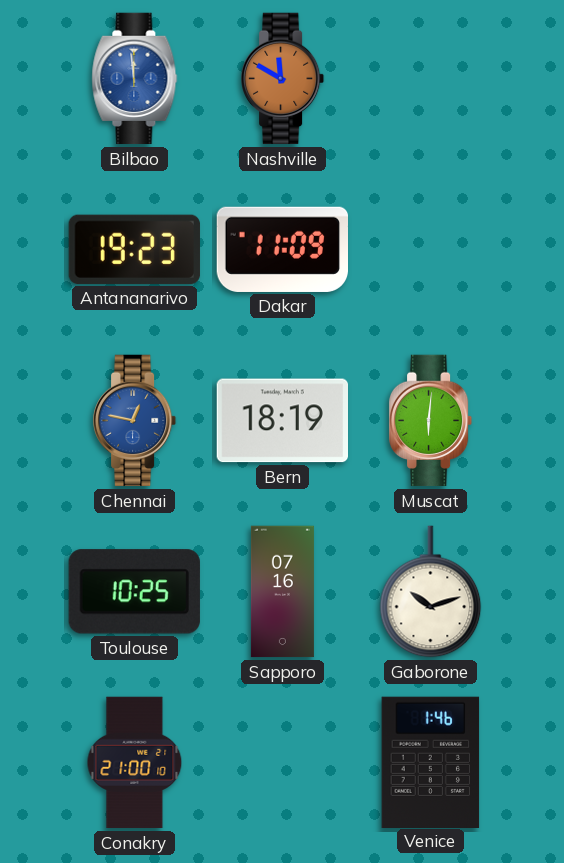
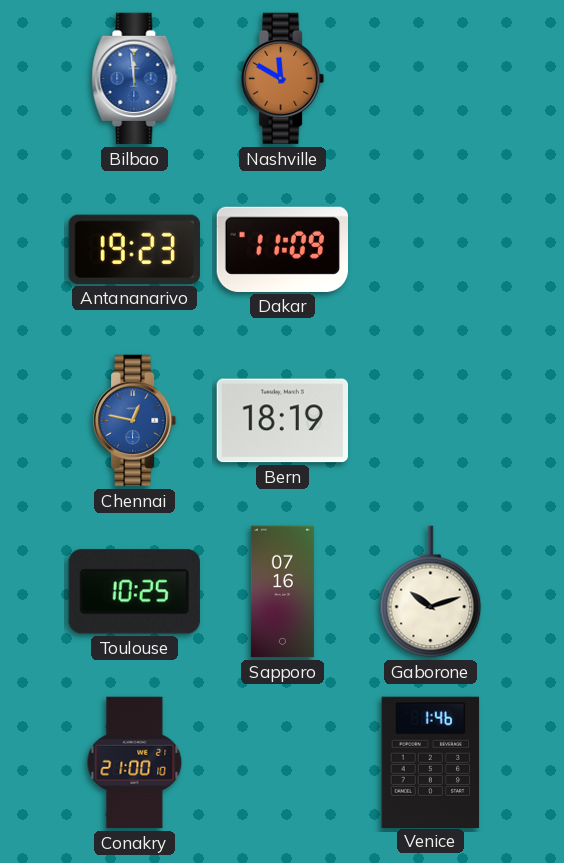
Muscat: 6:01 -> none (431, 421)
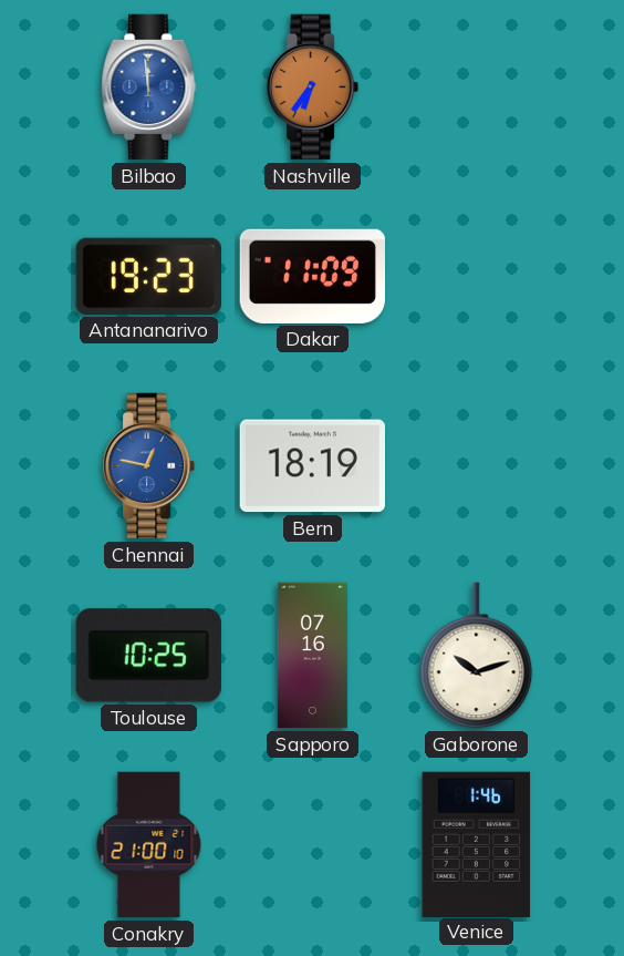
Nashville: 11:50 -> 6:36 (313, 88)
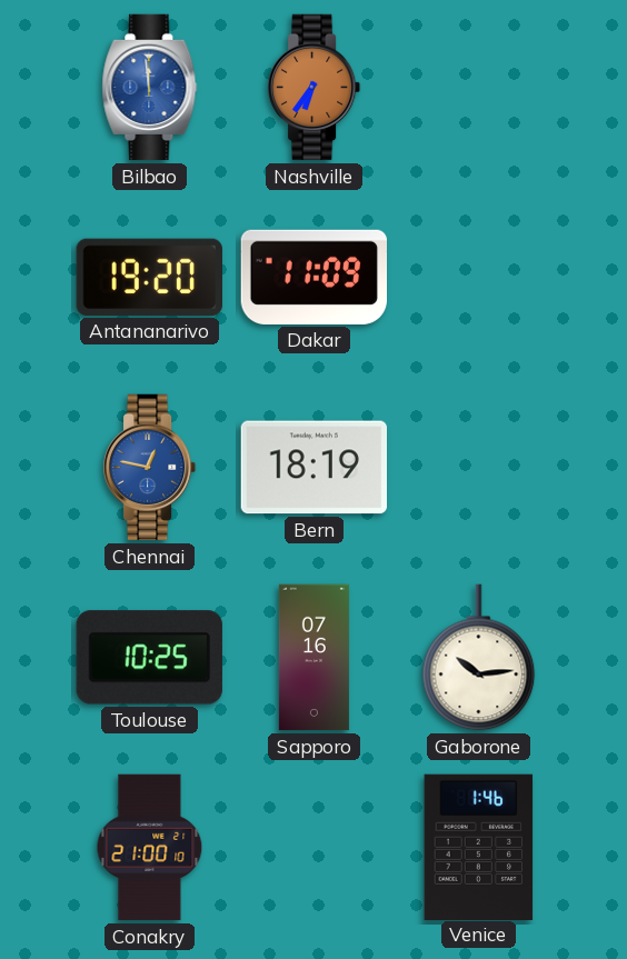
Antananarivo: 19:23 -> 19:20 (149, 277)
Gaborone: 10:12 -> 10:14 (479, 658)
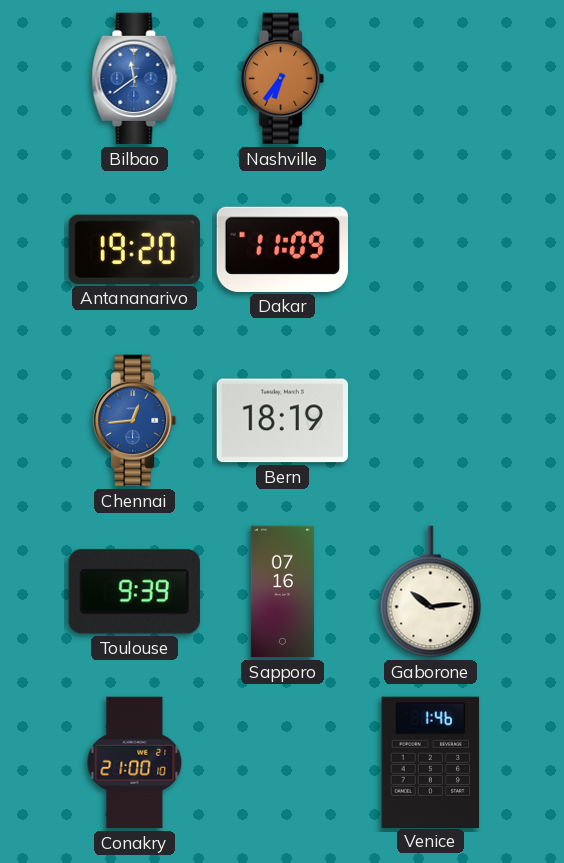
Bilbao: 11:59 -> 11:39 (135, 79)
Chennai: 12:47 -> 12:44 (135, 421)
Toulouse: 10:25 -> 9:39 (134, 592)
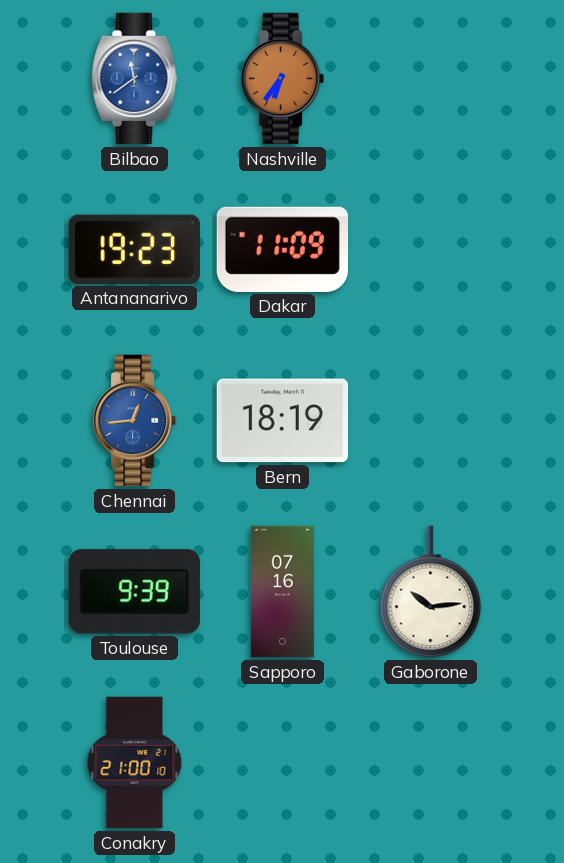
Antananarivo: 19:20 -> 19:23 (134, 249)
Venice: 1:46 -> none (431, 762)
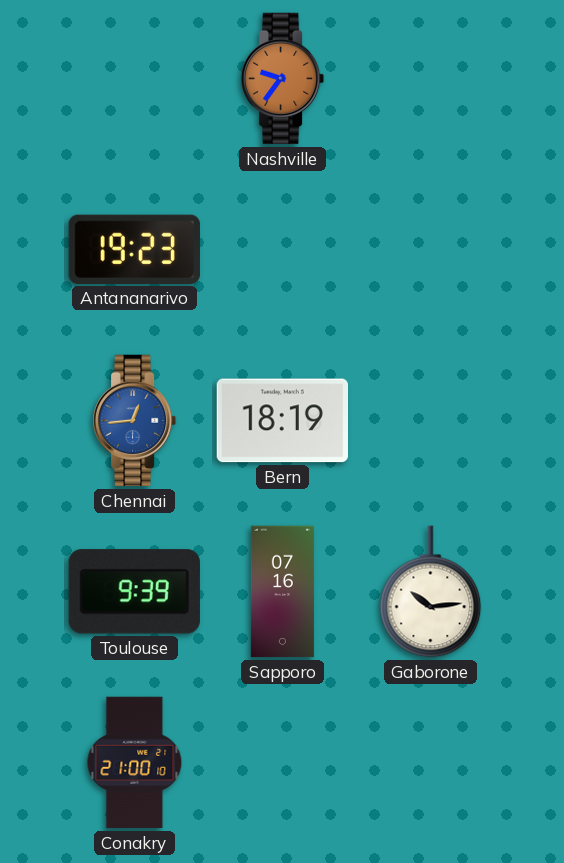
Bilbao: 11:39 -> none (135, 79)
Nashville: 6:36 -> 9:36 (283, 79)
Dakar: 11:09 -> none (282, 249)
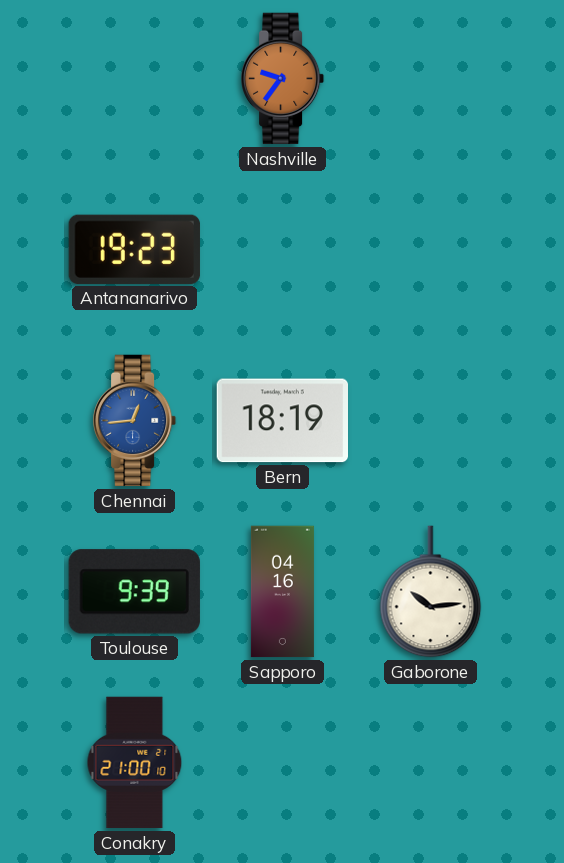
Sapporo: 07:16 -> 04:16 (282, 592)
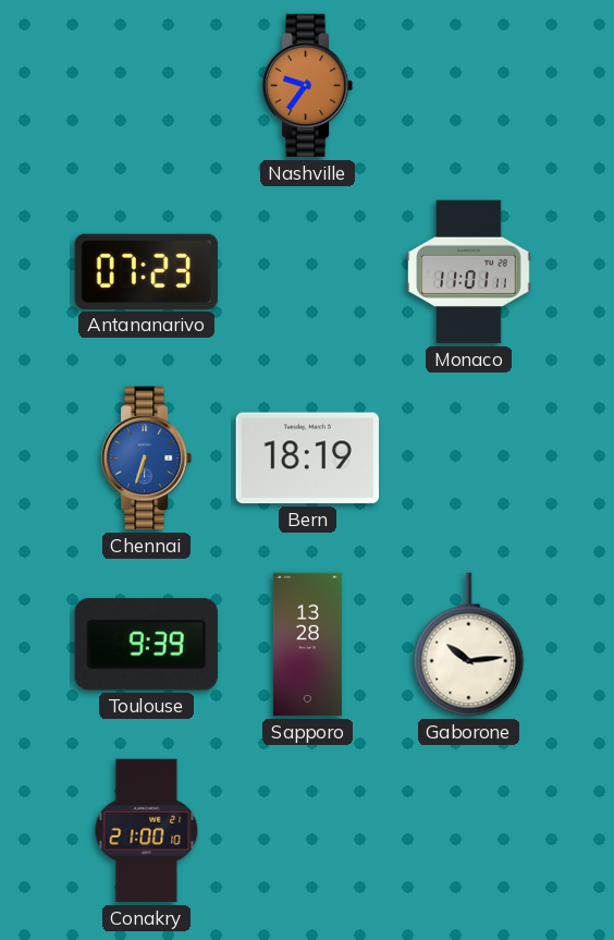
Antananarivo: 19:23 -> 07:23 (146, 271)
Monaco: none -> 11:01 (469, 272)
Chennai: 12:44 -> 6:33 (147, 459)
Sapporo: 04:16 -> 13:28 (307, 645)
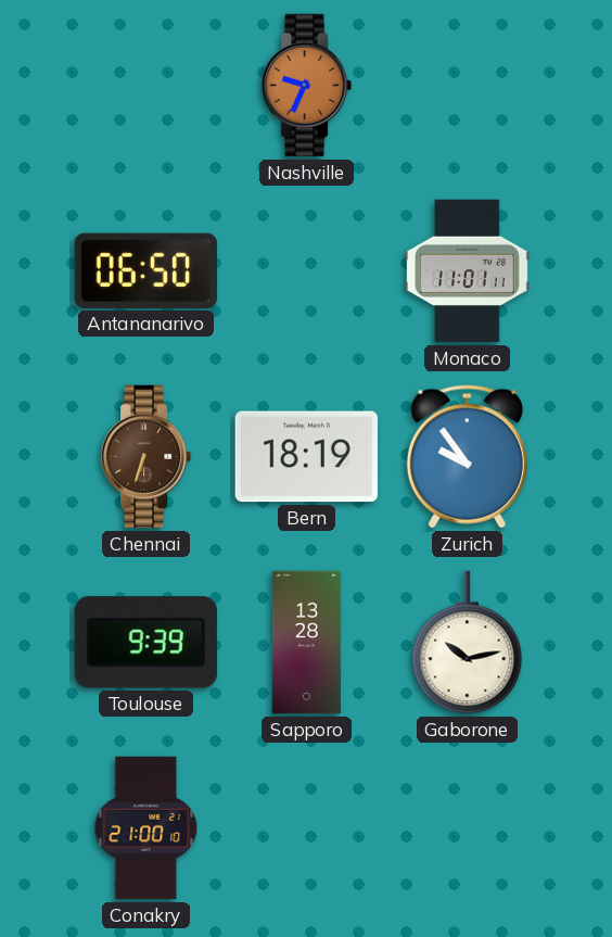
Nashville: 9:36 -> 9:34 (307, 86)
Antananarivo: 07:23 -> 06:50 (145, 270)
Chennai dial: blue -> brown (146, 457)
Zurich: none -> 9:54 (467, 457)
Gaborone: 10:14 -> 10:13 (468, 643)
